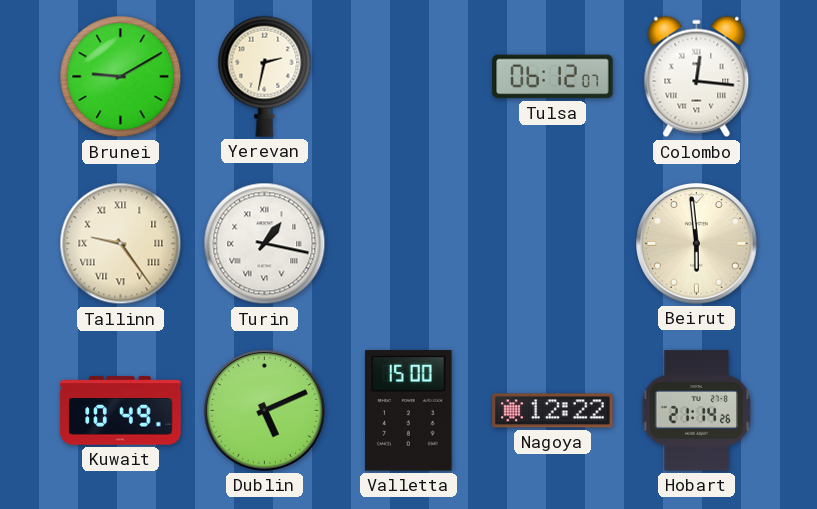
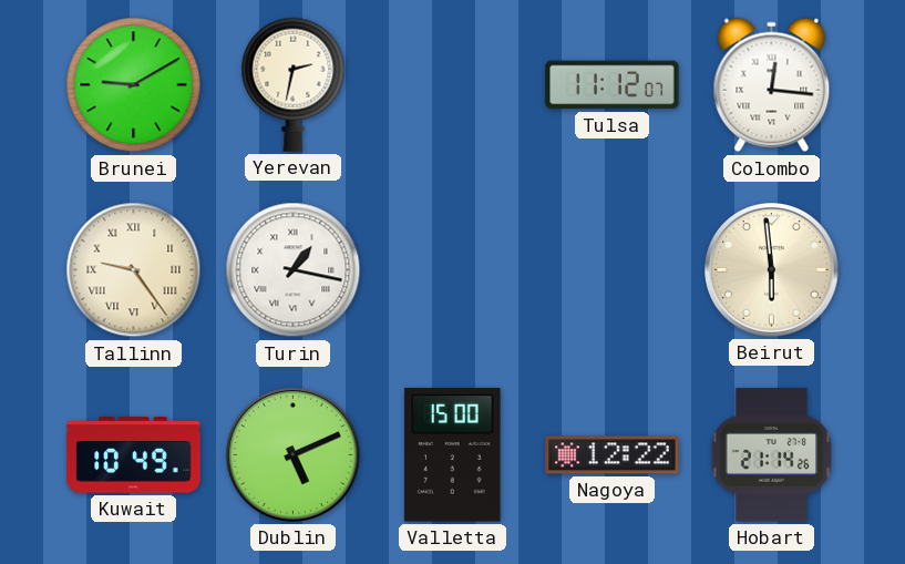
Tulsa: 06:12 -> 11:12 (613, 85)
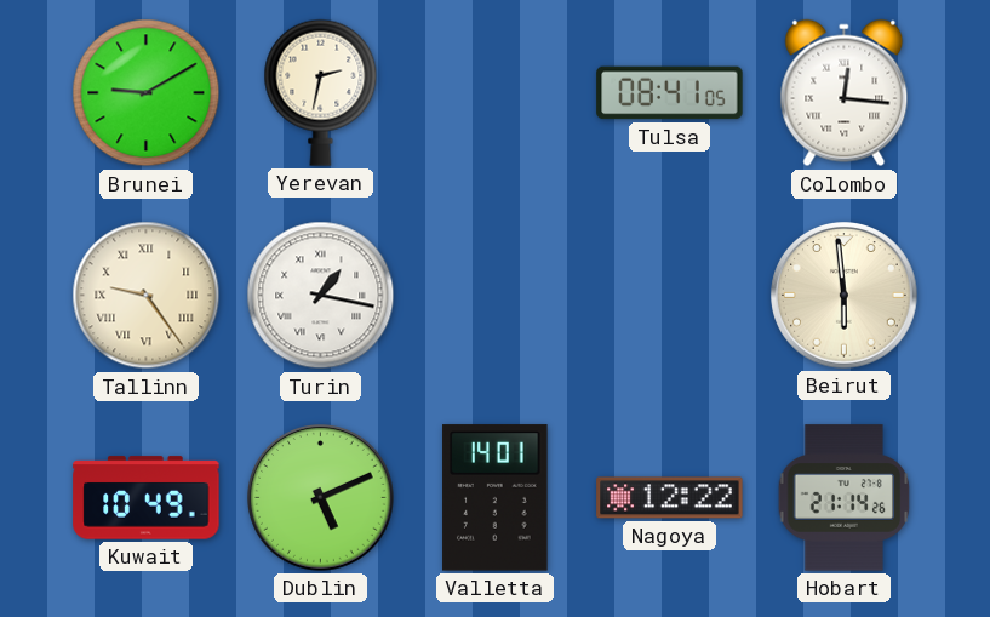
Tulsa: 11:12 -> 08:41 (670, 93)
Valletta: 15:00 -> 14:01 (496, 498)
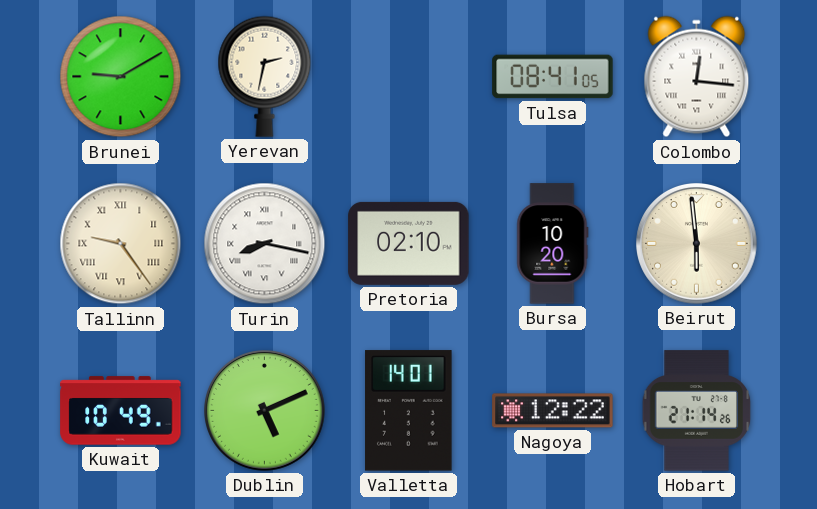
Turin: 1:17 -> 8:17 (265, 244)
Pretoria: none -> 02:10 (409, 243)
Bursa: none -> 10:20 (553, 244)
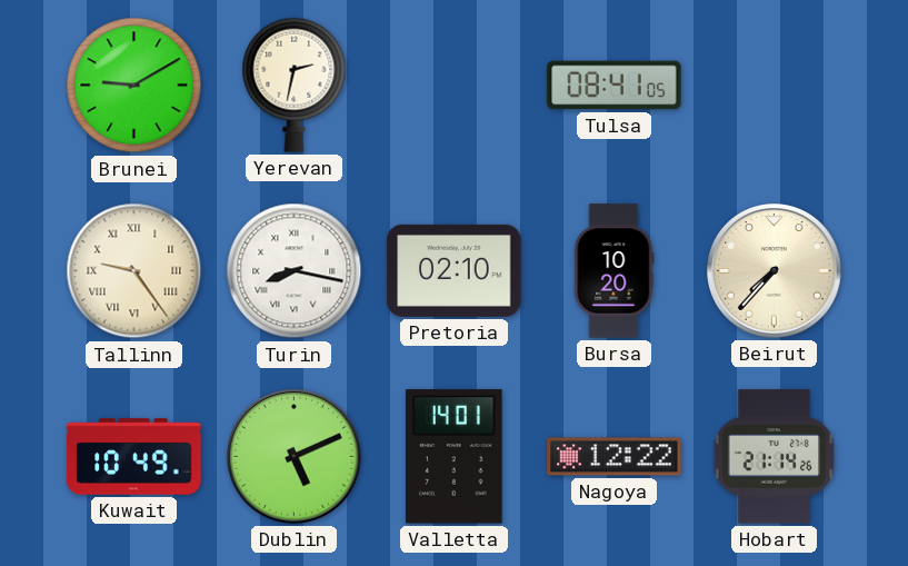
Colombo: 12:16 -> none (697, 77)
Beirut: 5:59 -> 7:37 (775, 271)
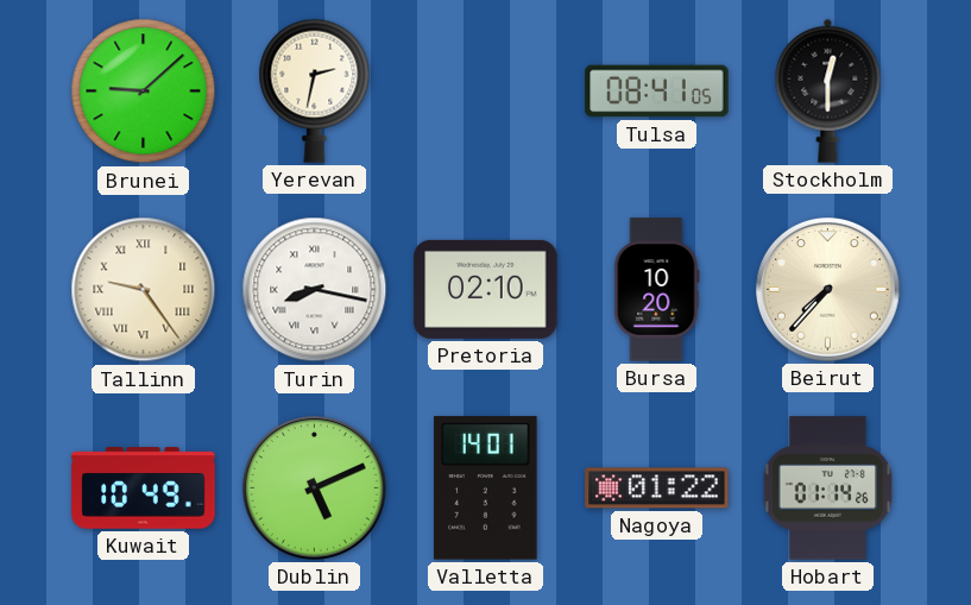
Brunei: 9:10 -> 9:08 (144, 92)
Stockholm: none -> 12:30 (828, 90)
Nagoya: 12:22 -> 01:22 (657, 489)
Hobart: 21:14 -> 01:14 (828, 489)
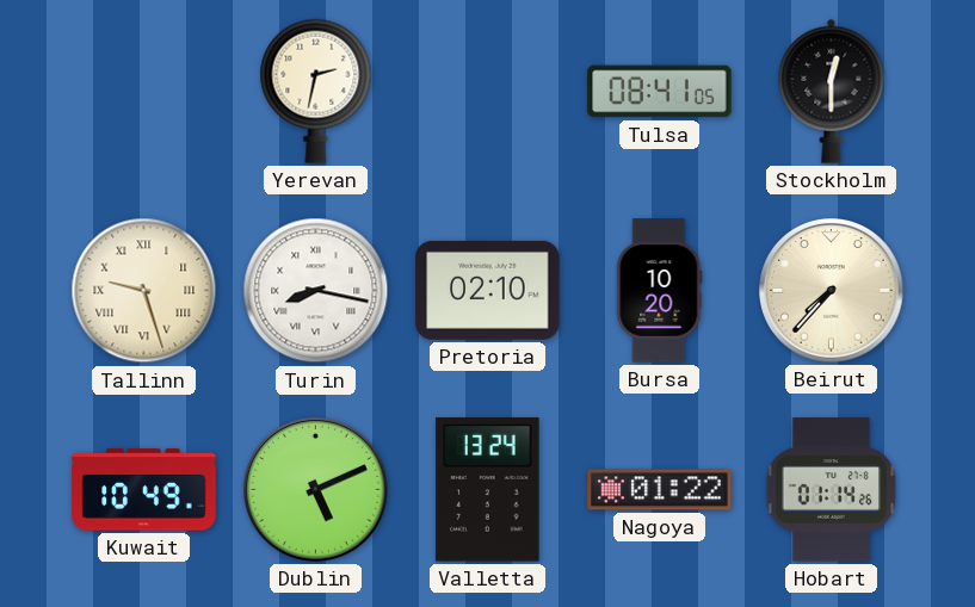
Brunei: 9:08 -> none (144, 92)
Tallinn: 9:24 -> 9:27 (144, 291)
Valletta: 14:01 -> 13:24 (488, 490)
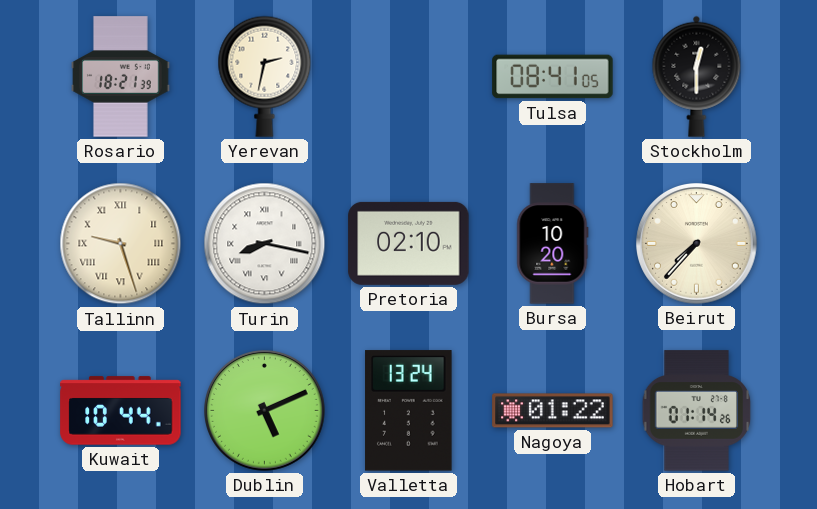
Rosario: none -> 18:21 (121, 77)
Kuwait: 10:49 -> 10:44 (121, 411)
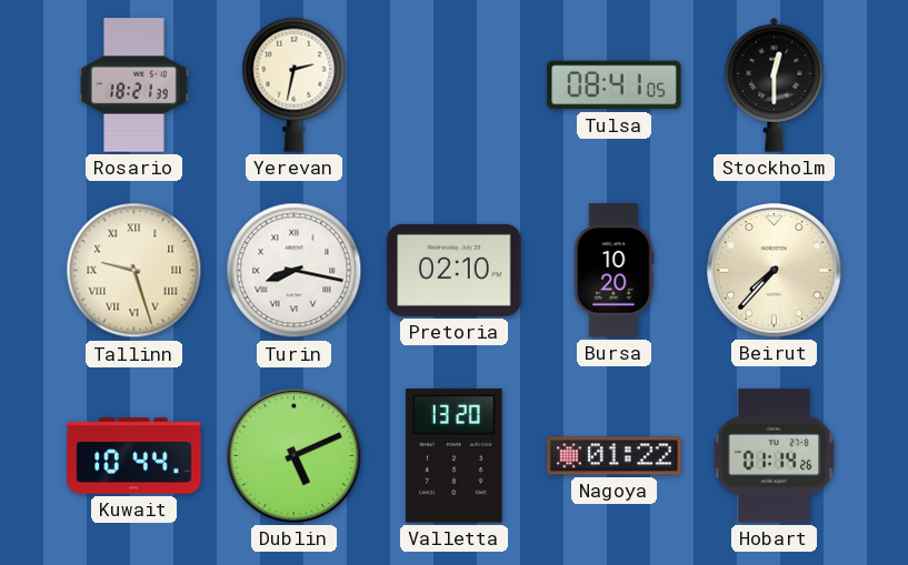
Valletta: 13:24 -> 13:20 (455, 456)
